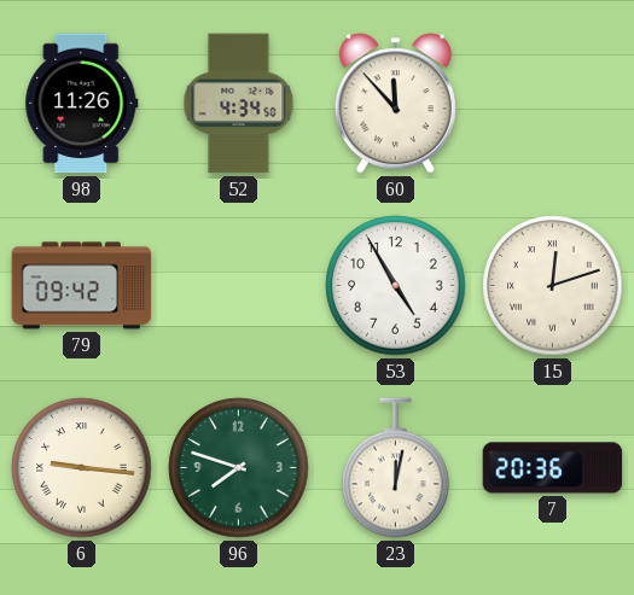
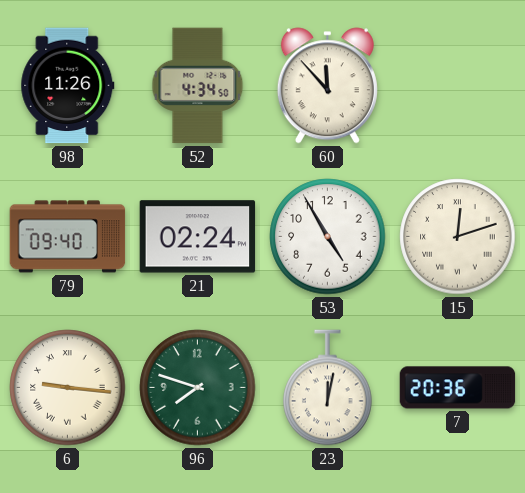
79: 09:42 -> 09:40 (68, 237)
21: none -> 02:24 (198, 237)
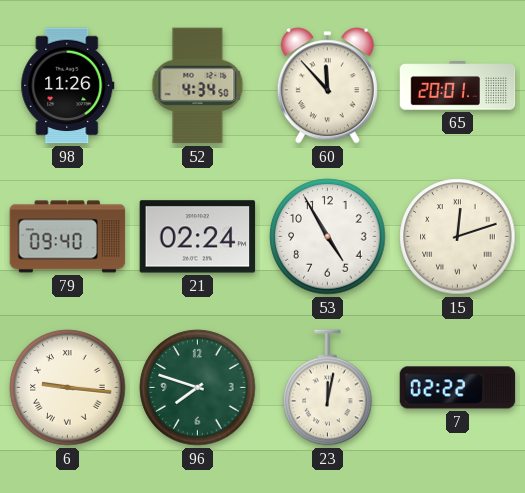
65: none -> 20:01 (458, 86)
7: 20:36 -> 02:22 (458, 388)
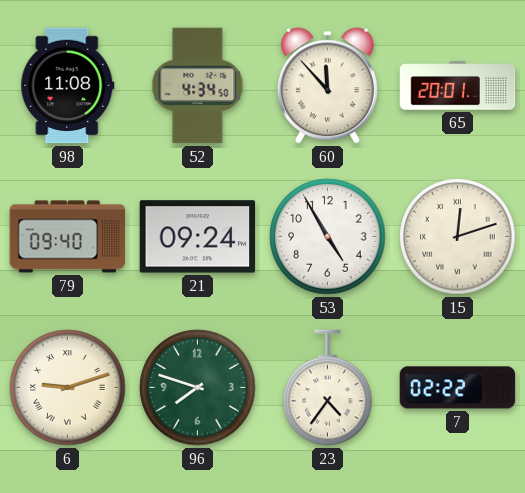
98: 11:26 -> 11:08 (68, 86)
21: 02:24 -> 09:24 (198, 237)
6: 9:16 -> 9:12 (68, 388)
23: 12:02 -> 4:36 (328, 388)
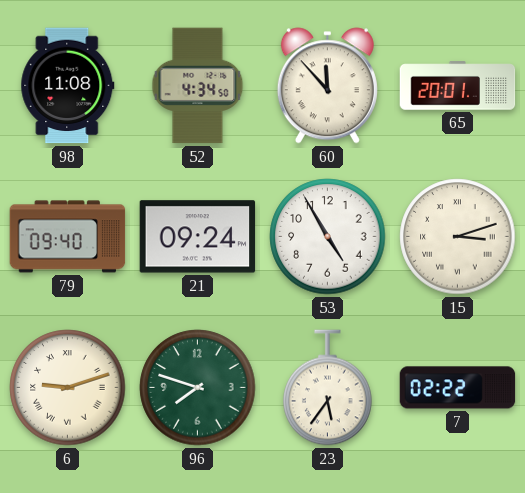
15: 12:12 -> 3:12 (458, 237)
23: 4:36 -> 5:36 (328, 388)
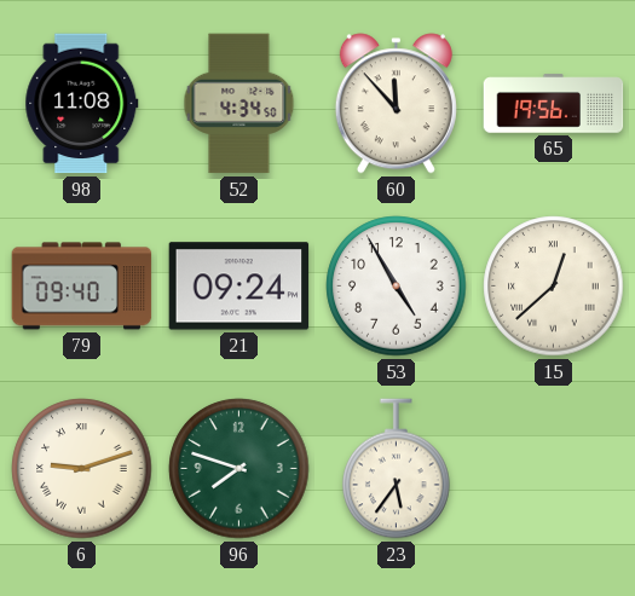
65: 20:01 -> 19:56 (554, 104)
15: 3:12 -> 12:38 (554, 287)
7: 02:22 -> none (458, 388)
